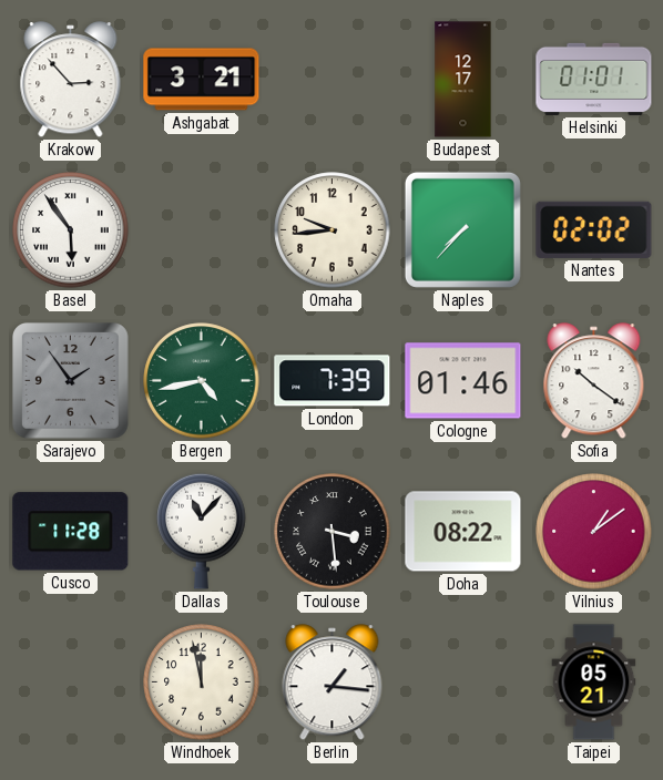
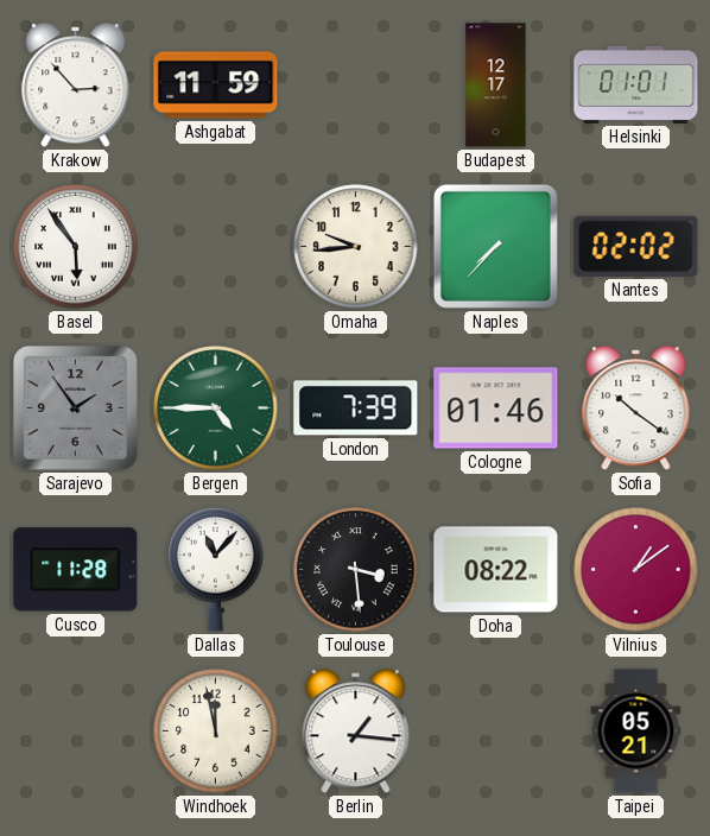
Ashgabat: 3:21 -> 11:59 (216, 85)
Bergen: 4:43 -> 4:45 (216, 408)
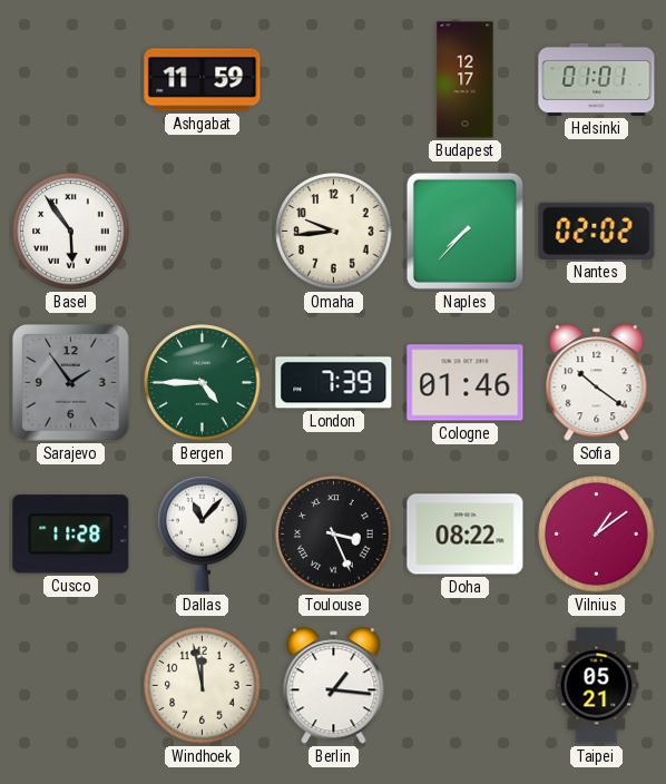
Krakow: 2:53 -> none (76, 85)
Toulouse: 3:29 -> 3:26 (334, 535)
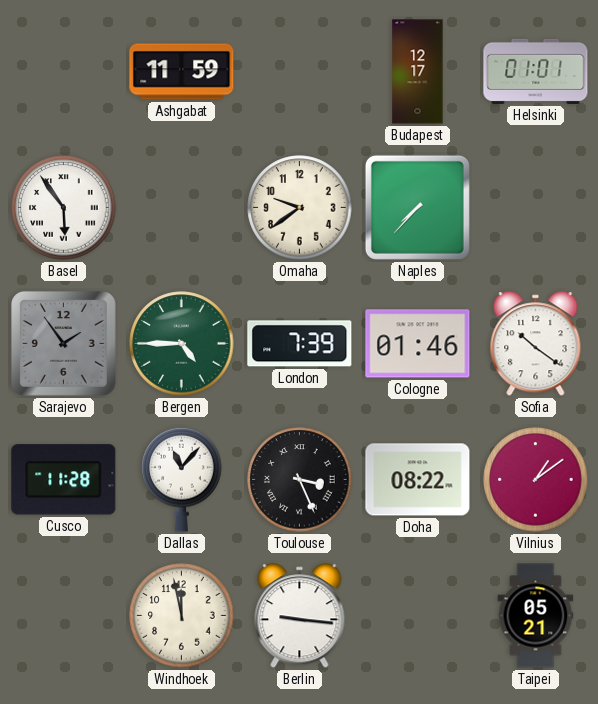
Omaha: 9:44 -> 9:39 (300, 208)
Nantes: 02:02 -> none (597, 231)
Berlin: 1:16 -> 9:16 (300, 616)
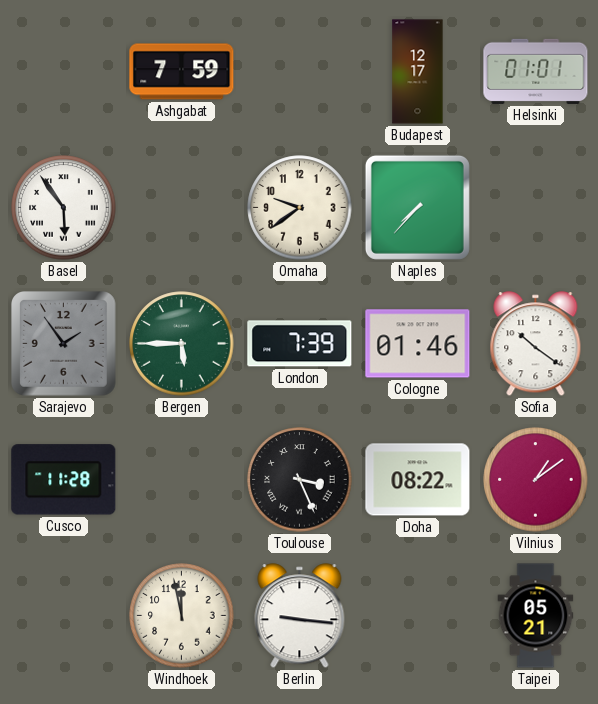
Ashgabat: 11:59 -> 7:59 (182, 72)
Bergen: 4:45 -> 5:45 (182, 344)
Dallas: 11:07 -> none (182, 479)
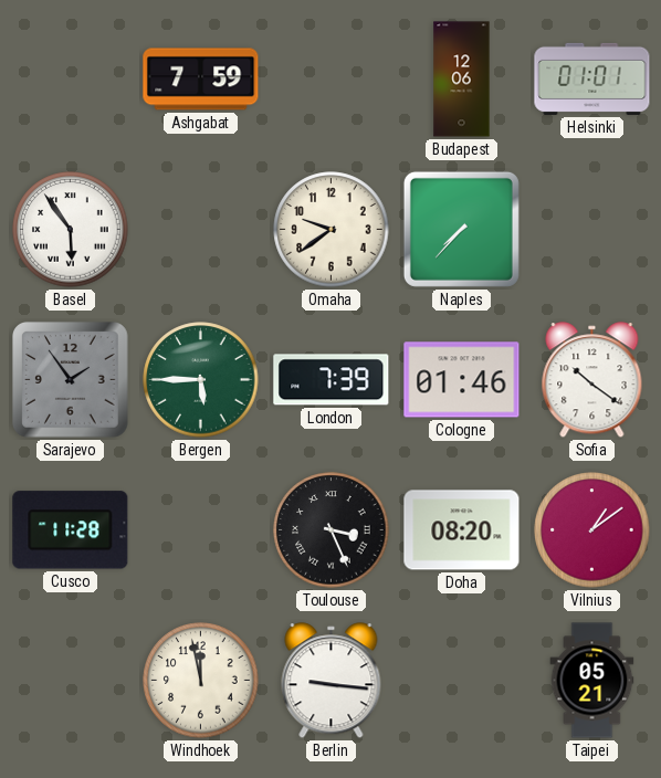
Budapest: 12:17 -> 12:06 (462, 80)
Doha: 08:22 -> 08:20 (462, 530)
